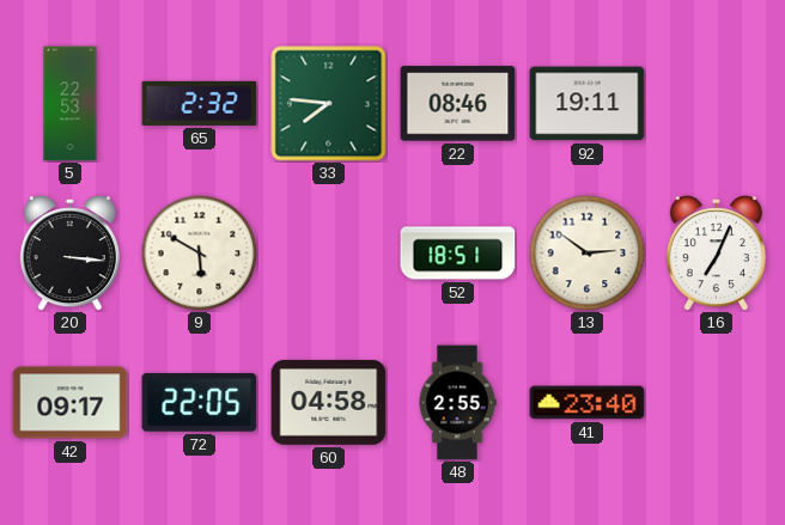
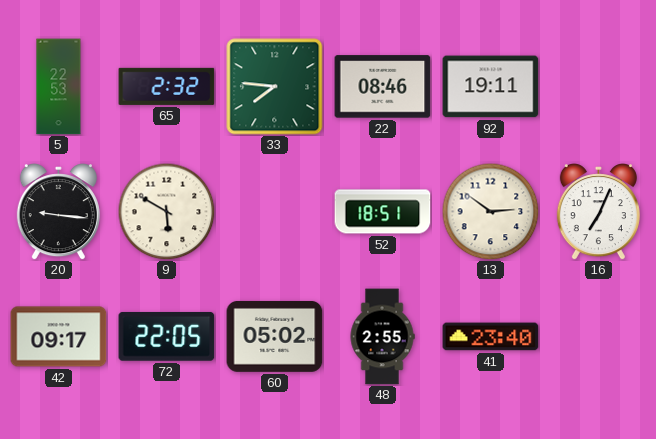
20: 3:16 -> 9:16 (58, 212)
60: 04:58 -> 05:02 (275, 336)
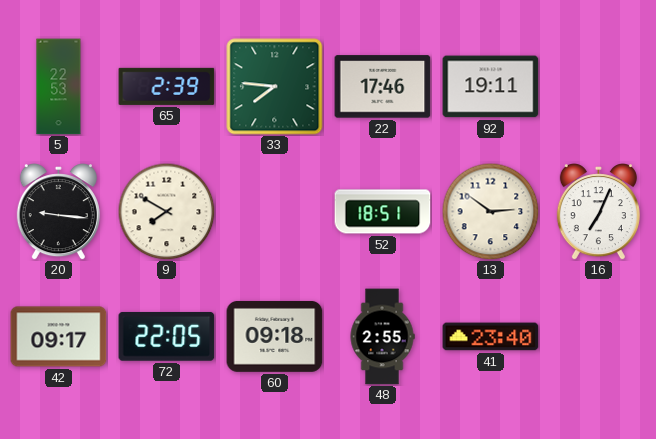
65: 2:32 -> 2:39 (167, 86)
22: 08:46 -> 17:46 (383, 87)
9: 5:50 -> 7:50 (166, 211)
60: 05:02 -> 09:18 (275, 336)
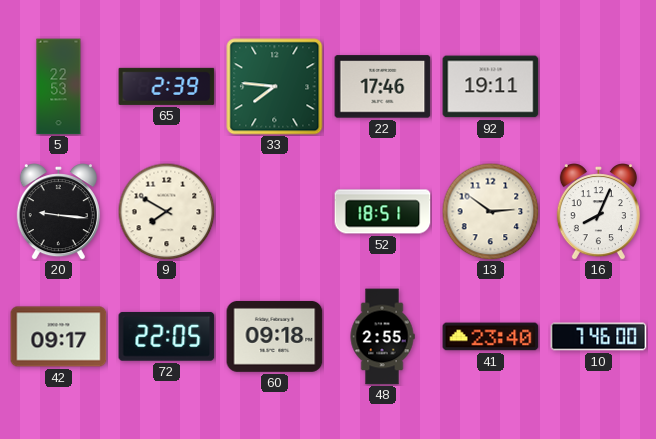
16: 7:04 -> 8:04 (598, 212)
10: none -> 7:46 (599, 337)
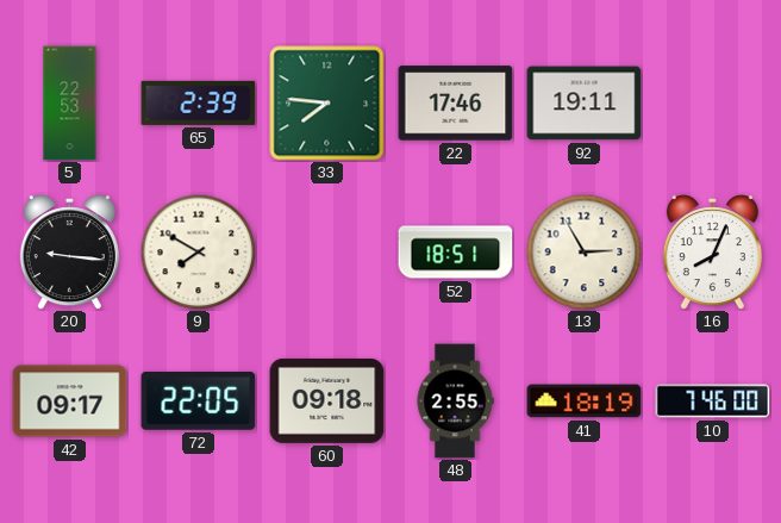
13: 2:51 -> 2:55 (583, 251)
41: 23:40 -> 18:19 (585, 401)
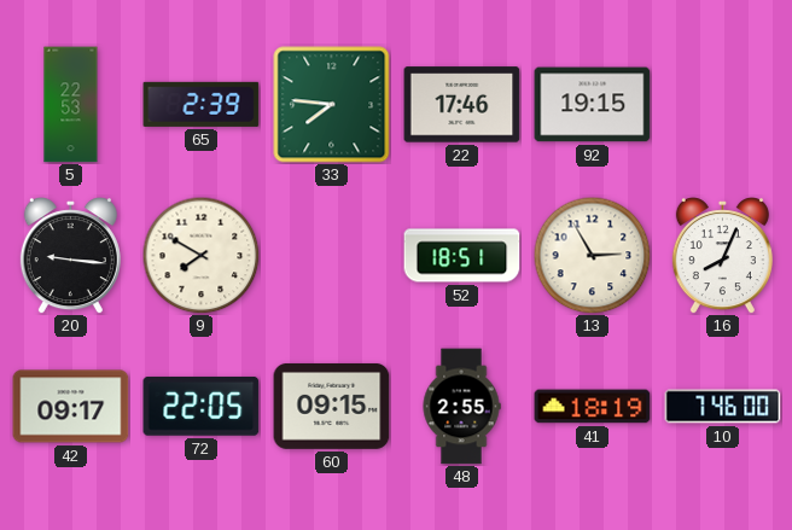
92: 19:11 -> 19:15 (593, 105)
60: 09:18 -> 09:15 (332, 406)
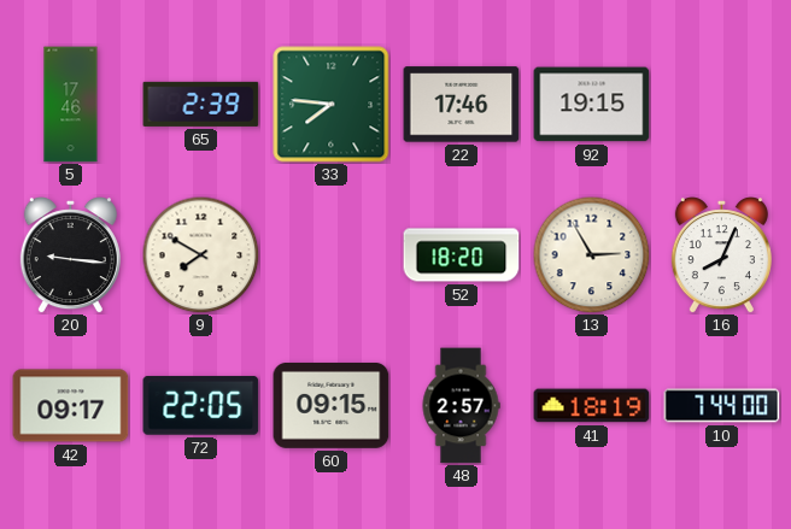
5: 22:53 -> 17:46 (71, 105)
52: 18:51 -> 18:20 (462, 255)
48: 2:55 -> 2:57 (461, 406)
10: 7:46 -> 7:44 (722, 406)
